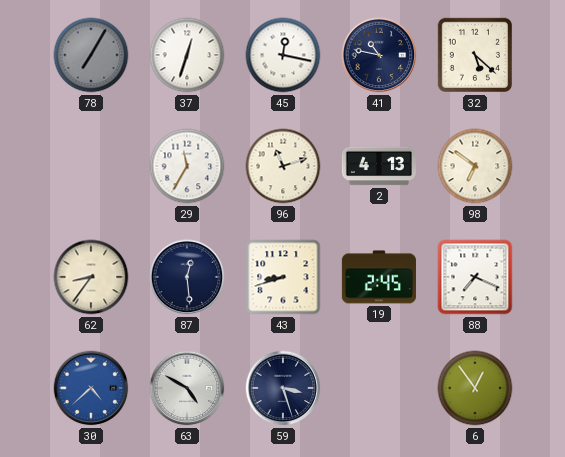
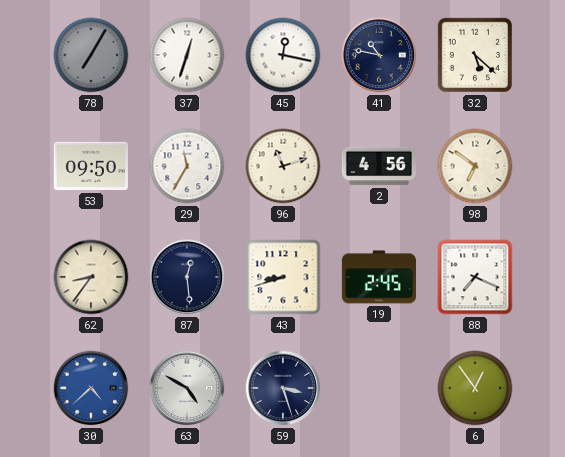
53: none -> 09:50 (91, 166)
2: 4:13 -> 4:56 (379, 166)
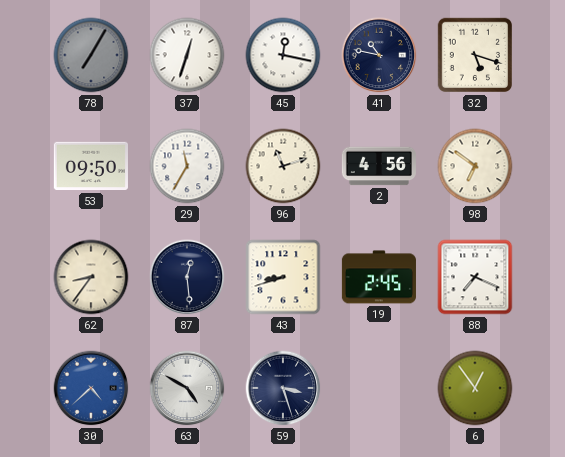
32: 5:22 -> 5:18 (475, 55)
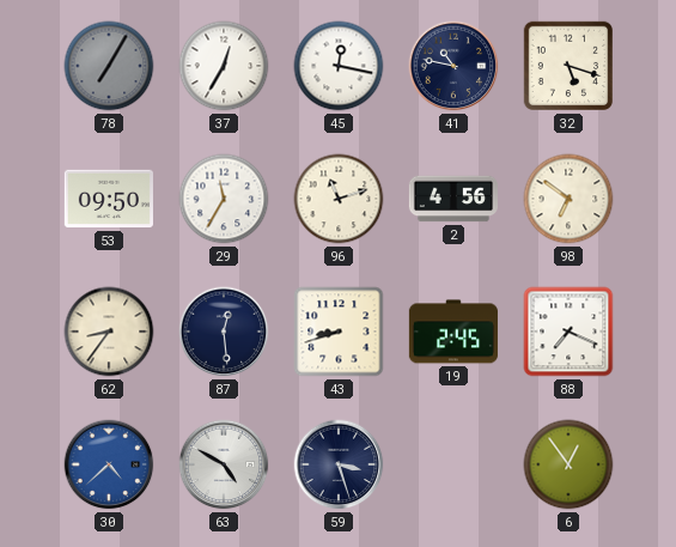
37: 12:33 -> 12:35 (224, 66)
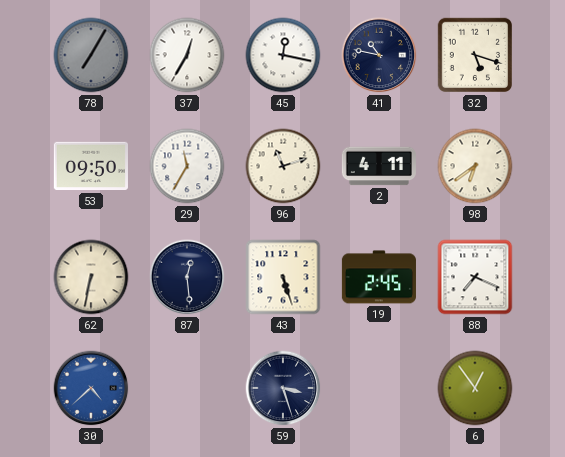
2: 4:56 -> 4:11 (379, 166)
98: 6:51 -> 6:39 (475, 166)
62: 8:36 -> 6:32 (91, 277)
43: 8:42 -> 5:27 (283, 277)
63: 4:50 -> none (224, 464)
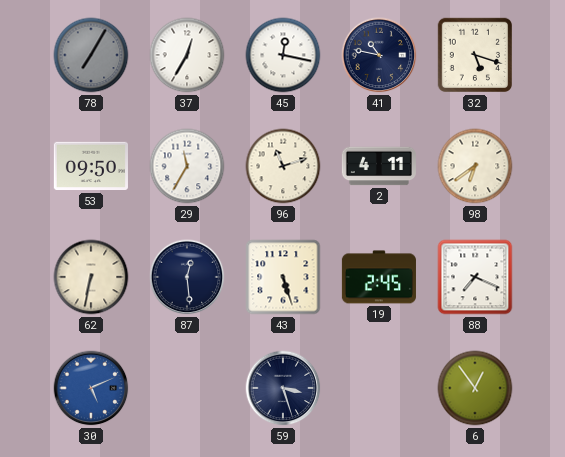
30: 4:38 -> 5:11 (91, 388)
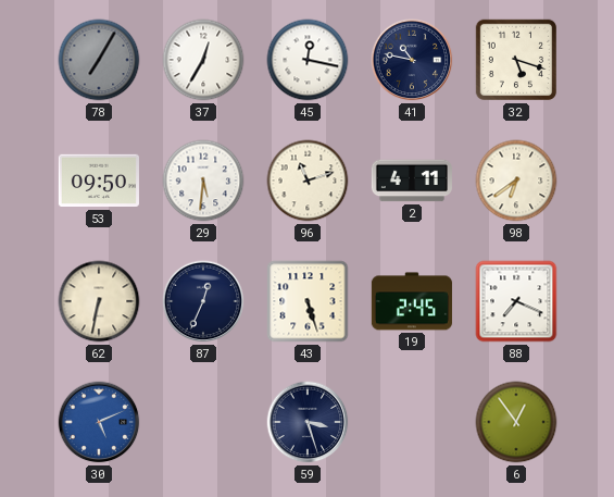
29: 11:35 -> 5:31 (203, 181)
87: 12:29 -> 12:34 (203, 301)
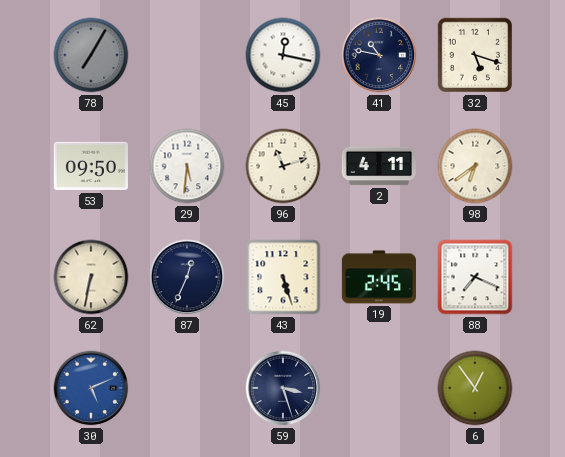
37: 12:35 -> none (203, 60)
